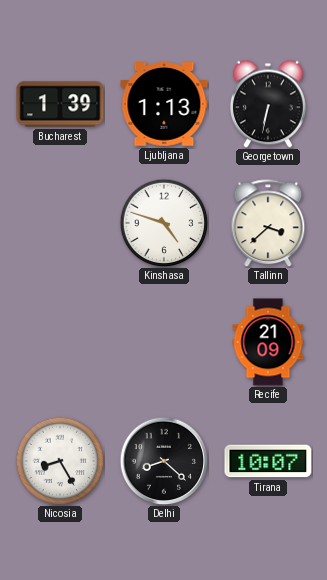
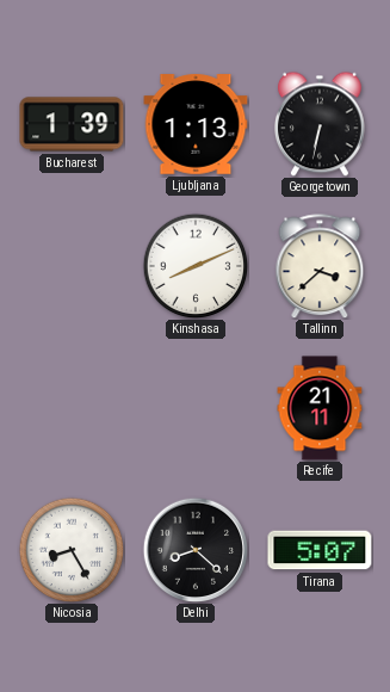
Kinshasa: 4:48 -> 8:11 (196, 266)
Recife: 21:09 -> 21:11 (320, 408)
Tirana: 10:07 -> 5:07 (320, 550)
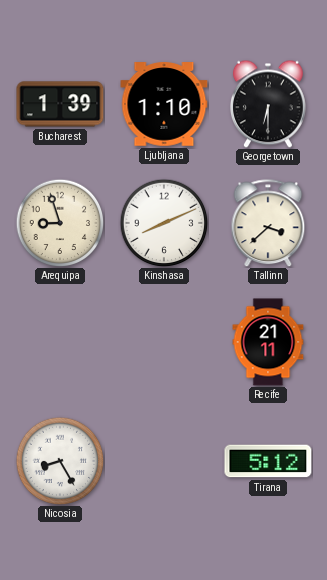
Ljubljana: 1:13 -> 1:10 (164, 104)
Georgetown: 6:32 -> 6:30 (268, 104)
Arequipa: none -> 8:57 (60, 223)
Delhi: 8:22 -> none (196, 550)
Tirana: 5:07 -> 5:12 (268, 461)
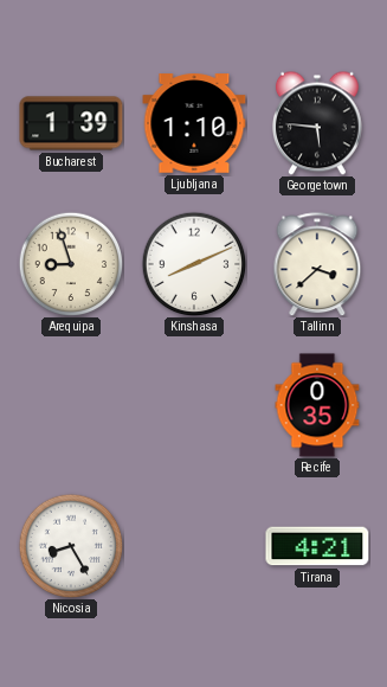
Georgetown: 6:30 -> 5:46 (317, 123)
Recife: 21:11 -> 0:35 (317, 405)
Tirana: 5:12 -> 4:21 (317, 546)
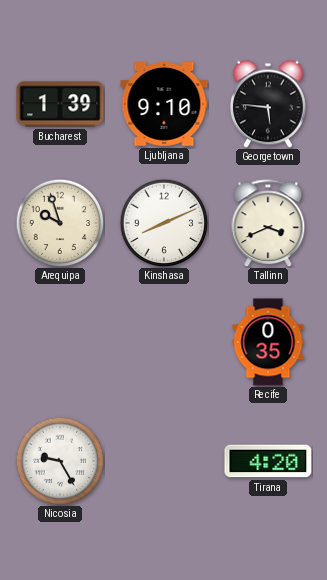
Ljubljana: 1:10 -> 9:10 (164, 104)
Arequipa: 8:57 -> 9:57 (60, 223)
Tallinn: 3:38 -> 3:41 (268, 223)
Nicosia: 8:25 -> 9:25 (60, 461)
Tirana: 4:21 -> 4:20 (268, 461)
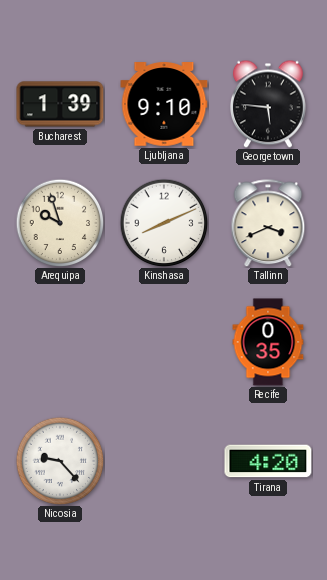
Nicosia: 9:25 -> 9:23 (60, 461)
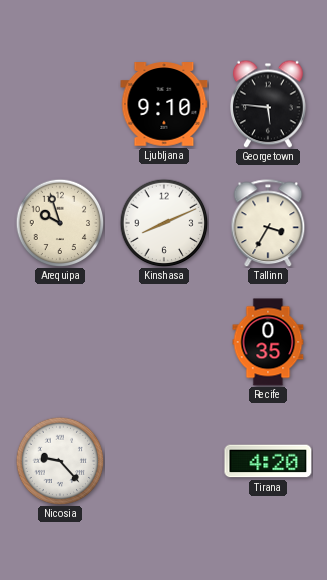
Bucharest: 1:39 -> none (60, 104)
Tallinn: 3:41 -> 3:35 (268, 223)
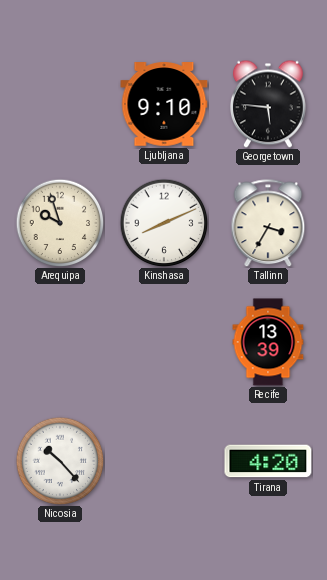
Recife: 0:35 -> 13:39 (268, 342)
Nicosia: 9:23 -> 10:23 (60, 461)
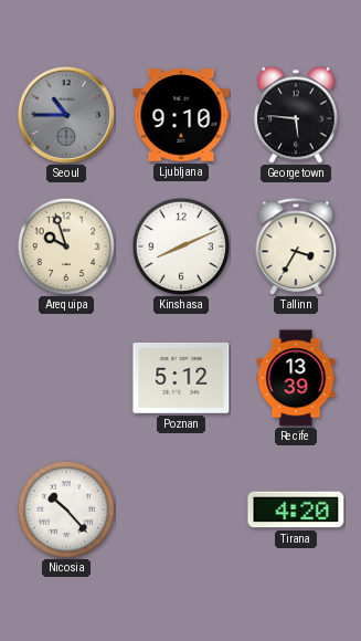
Seoul: none -> 10:45 (66, 115)
Poznan: none -> 5:12 (181, 378)
